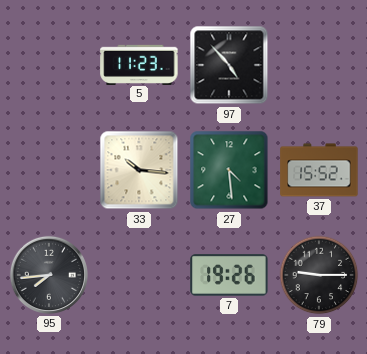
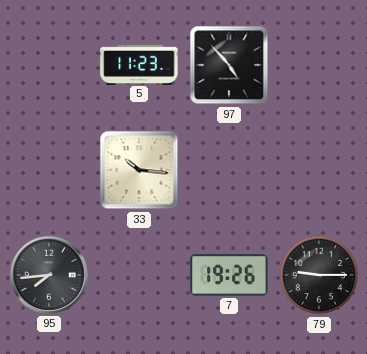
27: 4:29 -> none (229, 170)
37: 15:52 -> none (319, 170)
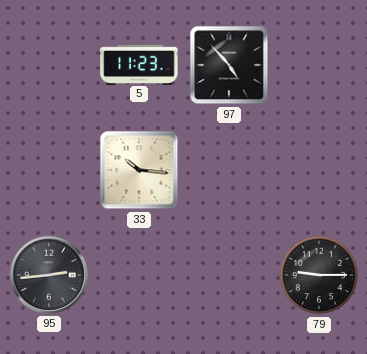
95: 7:44 -> 2:44 (49, 275)
7: 19:26 -> none (229, 275)
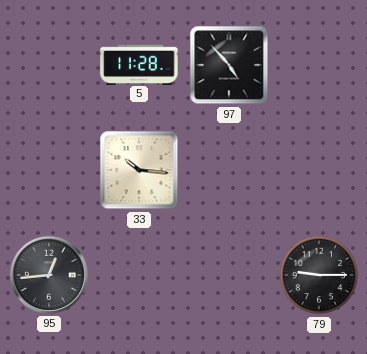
5: 11:23 -> 11:28 (139, 64)
95: 2:44 -> 12:44 (49, 275)
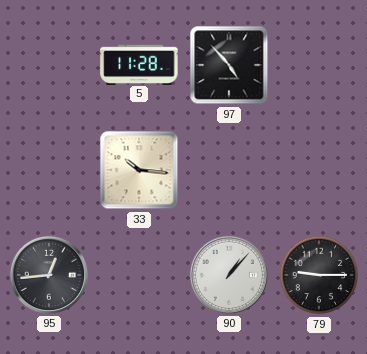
90: none -> 1:07 (229, 275)
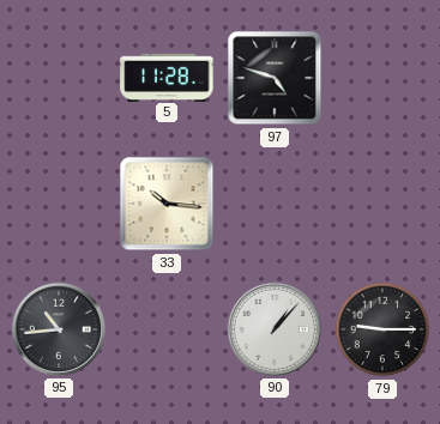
97: 4:53 -> 4:48 (275, 78)
95: 12:44 -> 10:44 (59, 329)
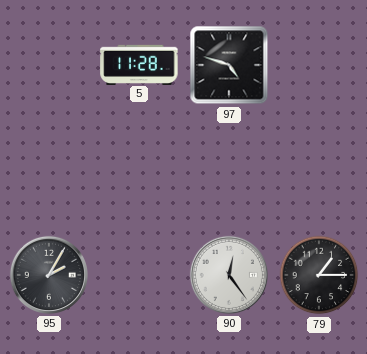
33: 10:16 -> none (167, 204)
95: 10:44 -> 2:05 (49, 275)
90: 1:07 -> 12:24 (229, 275)
79: 9:15 -> 1:15 (319, 275)
